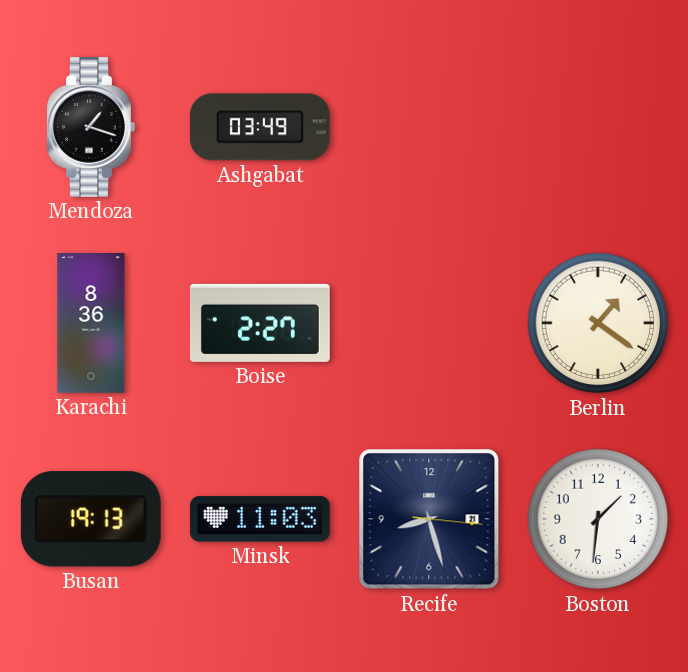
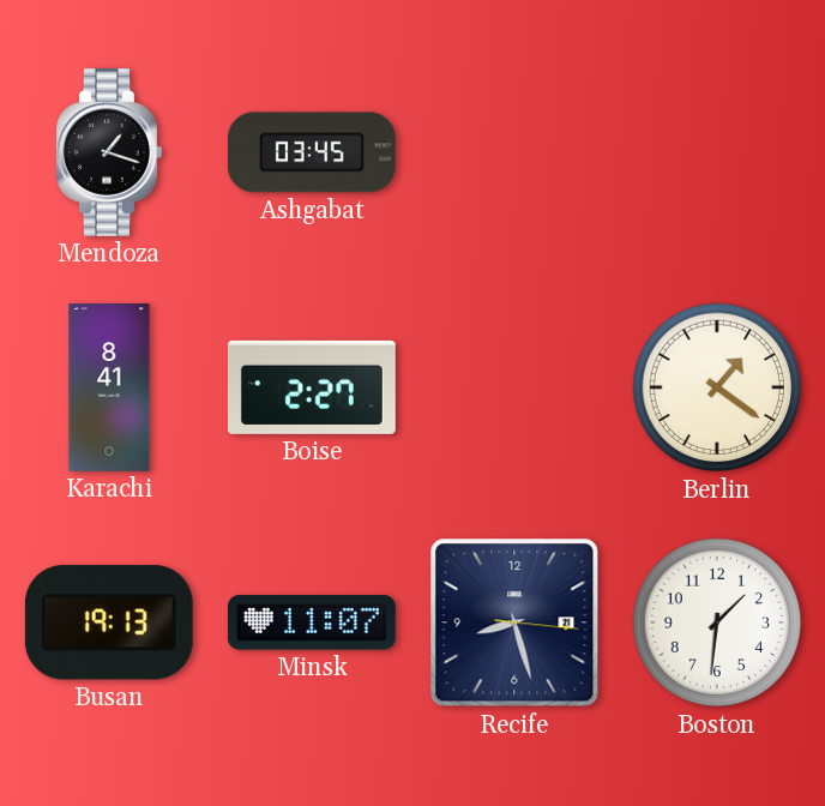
Ashgabat: 03:49 -> 03:45 (312, 152)
Karachi: 8:36 -> 8:41 (109, 389)
Minsk: 11:03 -> 11:07 (312, 622)
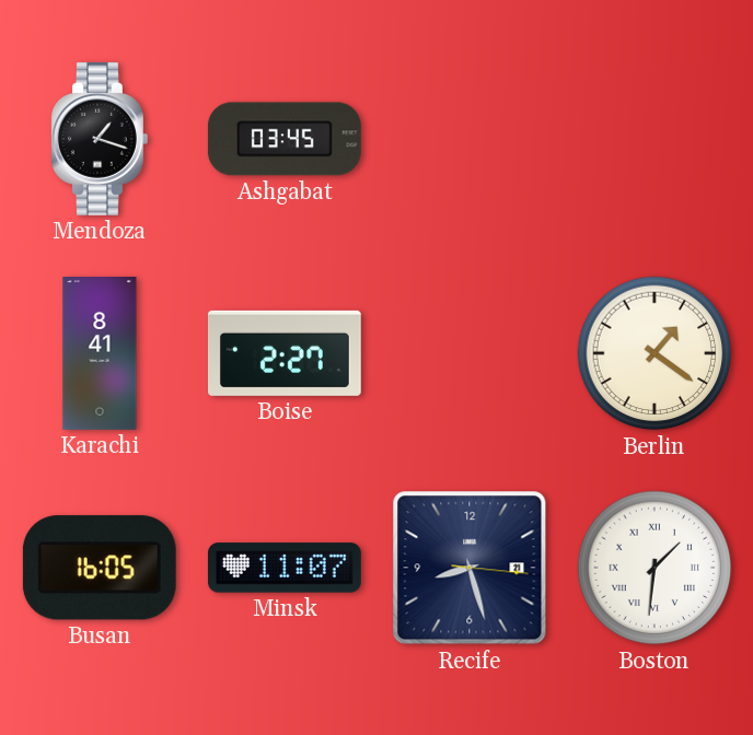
Busan: 19:13 -> 16:05 (100, 568)
Boston numerals: Arabic -> Roman (654, 568)
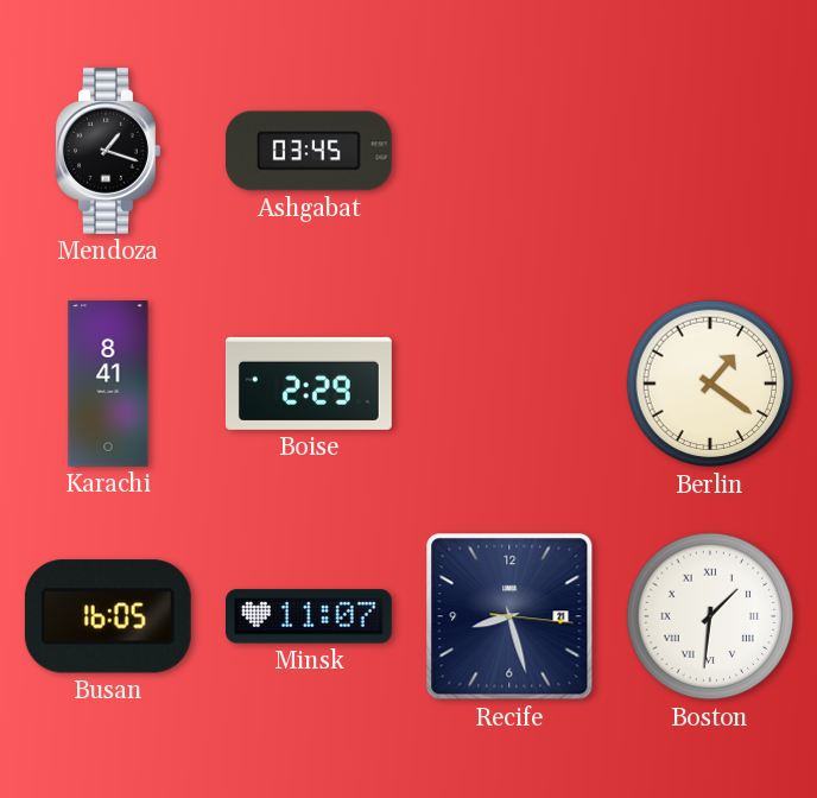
Boise: 2:27 -> 2:29 (309, 384)
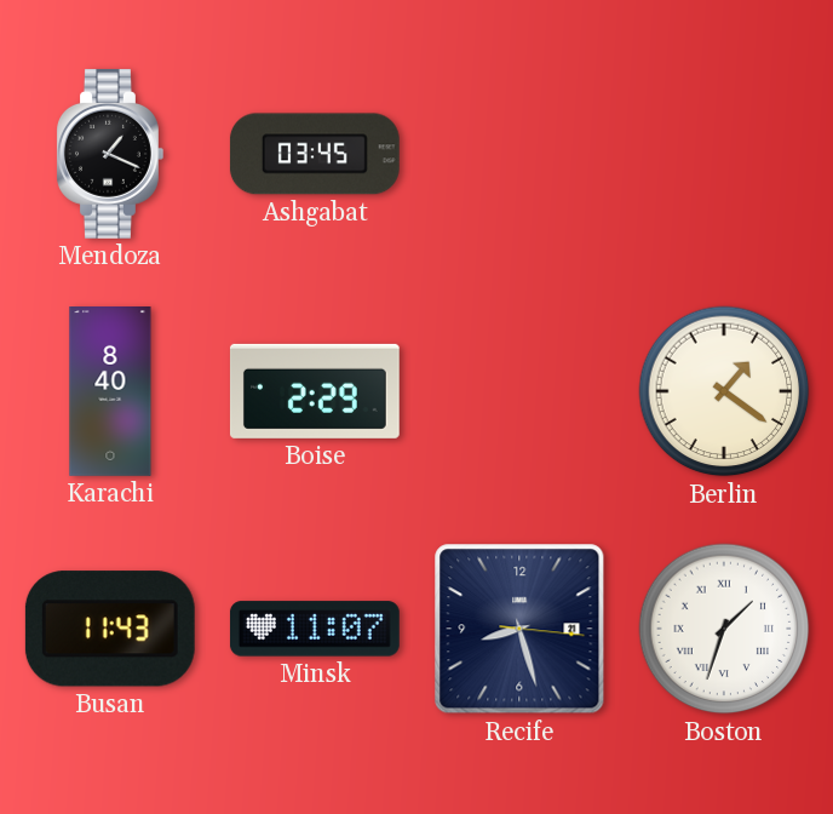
Mendoza: 1:18 -> 1:19 (110, 154)
Karachi: 8:41 -> 8:40 (110, 392)
Busan: 16:05 -> 11:43 (110, 629)
Boston: 1:31 -> 1:33 (724, 629)
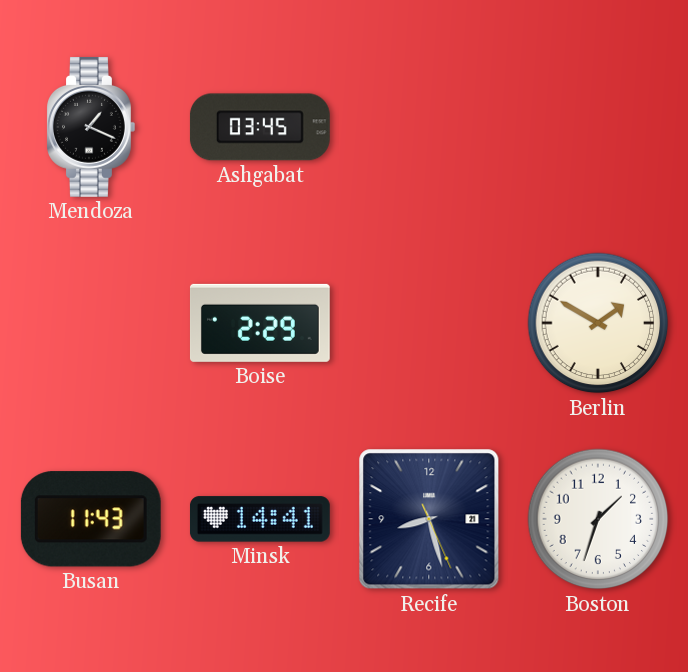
Karachi: 8:40 -> none (110, 392)
Berlin: 1:21 -> 1:50 (598, 323)
Minsk: 11:07 -> 14:41 (260, 519)
Recife: 8:27:16 -> 8:27:26 (429, 519)
Boston numerals: Roman -> Arabic (598, 519)
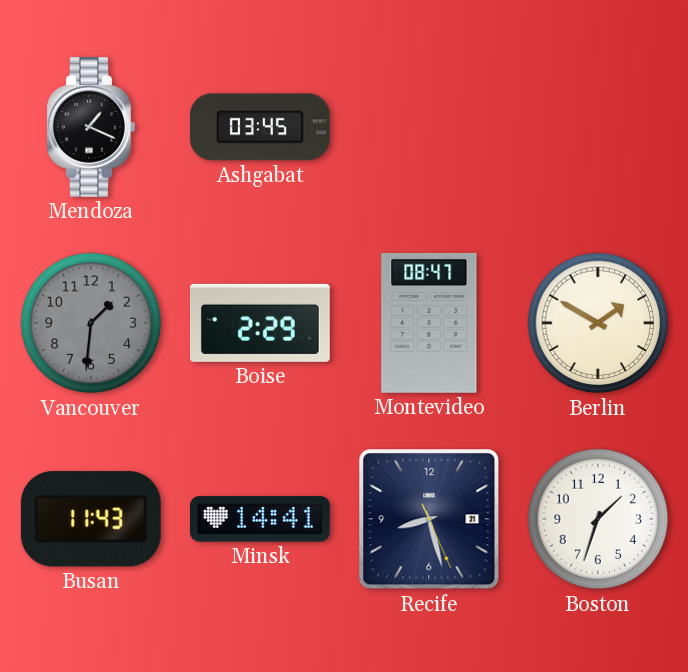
Vancouver: none -> 1:31 (91, 323)
Montevideo: none -> 08:47 (429, 323)
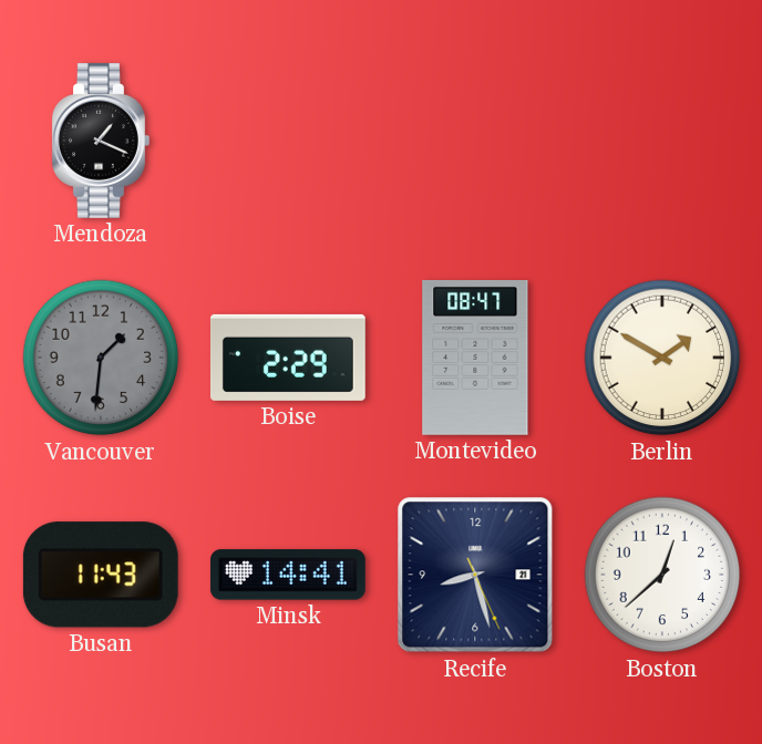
Ashgabat: 03:45 -> none (260, 127)
Boston: 1:33 -> 12:38 (662, 575)
